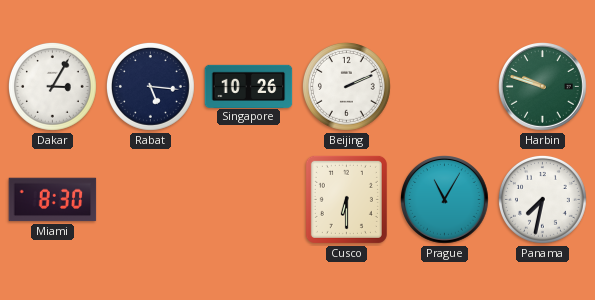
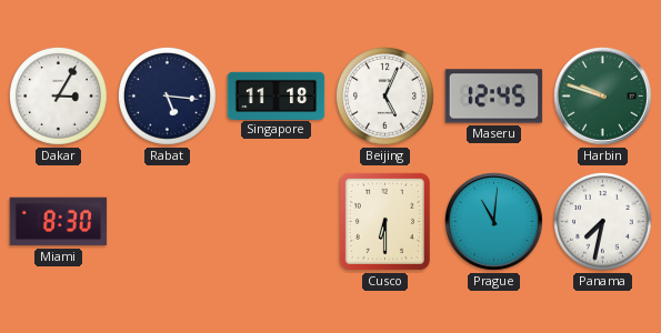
Singapore: 10:26 -> 11:18 (277, 95)
Beijing: 2:11 -> 5:04 (385, 97)
Maseru: none -> 12:45 (494, 97)
Prague: 11:05 -> 11:01 (494, 222)
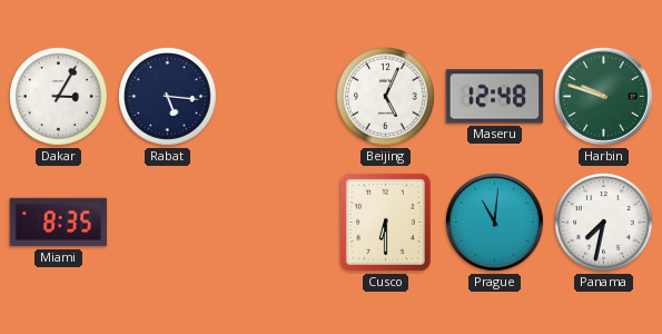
Singapore: 11:18 -> none (277, 95)
Maseru: 12:45 -> 12:48 (495, 97)
Miami: 8:30 -> 8:35 (59, 223)
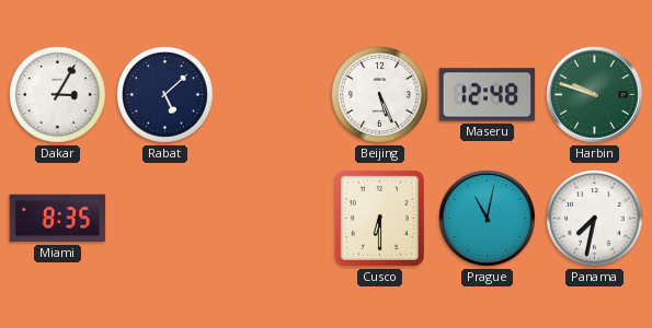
Rabat: 5:16 -> 5:08 (165, 95)
Beijing: 5:04 -> 5:26 (380, 95)
Prague: 11:01 -> 11:02 (488, 219)
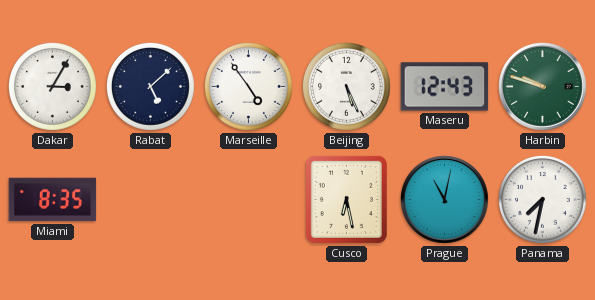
Marseille: none -> 4:54 (249, 87)
Maseru: 12:48 -> 12:43 (445, 87)
Cusco: 6:30 -> 6:28 (346, 199)
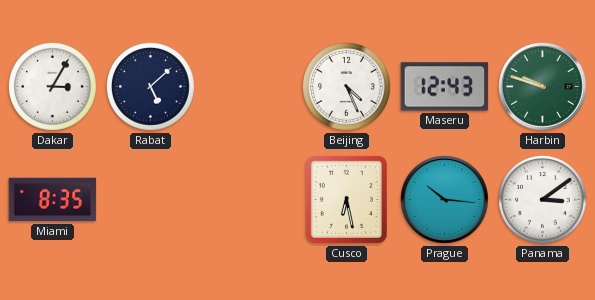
Marseille: 4:54 -> none (249, 87)
Beijing: 5:26 -> 4:26 (347, 87)
Prague: 11:02 -> 10:16 (445, 200)
Panama: 7:32 -> 3:09 (543, 200)
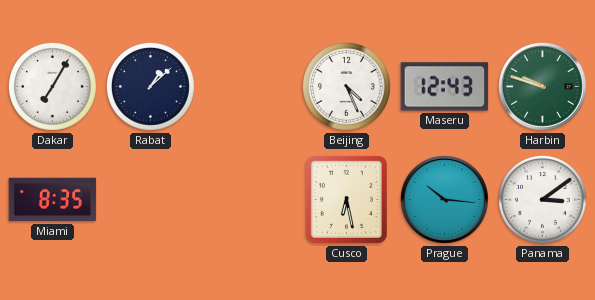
Dakar: 3:05 -> 7:05 (53, 87)
Rabat: 5:08 -> 1:08 (151, 87)
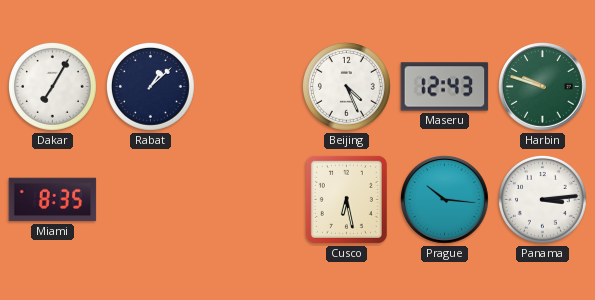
Panama: 3:09 -> 3:14 (543, 200)
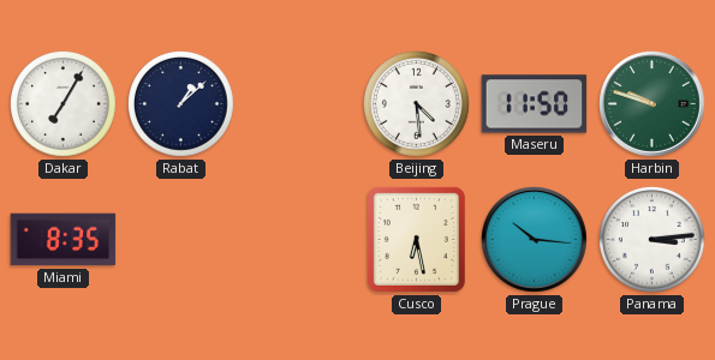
Beijing: 4:26 -> 4:29 (417, 104)
Maseru: 12:43 -> 11:50 (535, 104)
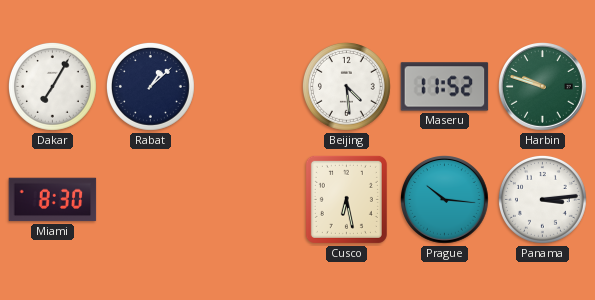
Maseru: 11:50 -> 11:52 (445, 87)
Miami: 8:35 -> 8:30 (53, 200)
